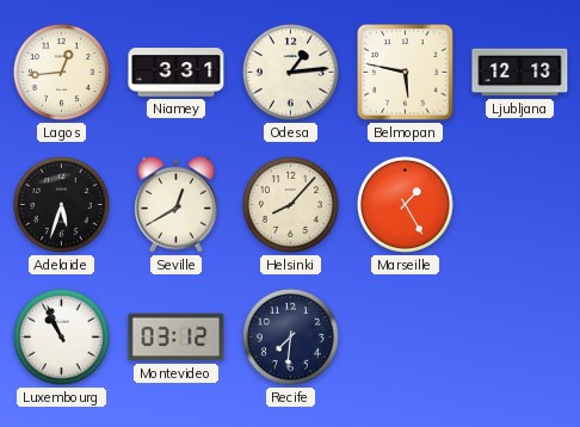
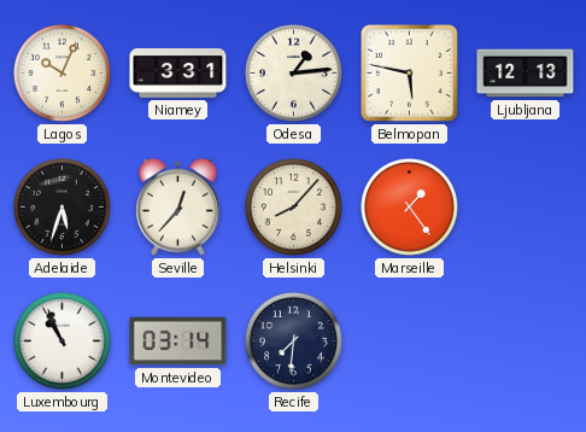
Lagos: 12:44 -> 10:04 (61, 72)
Seville: 12:40 -> 12:37 (178, 206)
Marseille: 1:25 -> 1:24 (409, 206)
Montevideo: 03:12 -> 03:14 (178, 341)
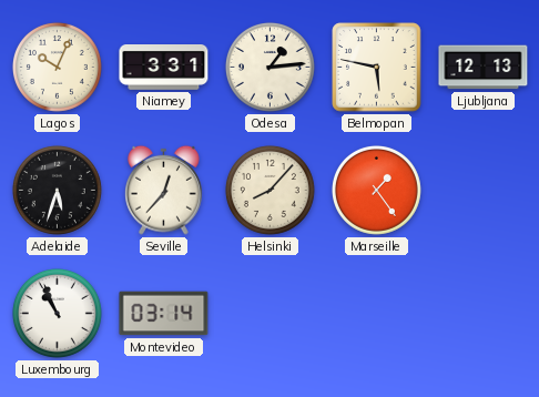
Recife: 7:31 -> none (293, 340)
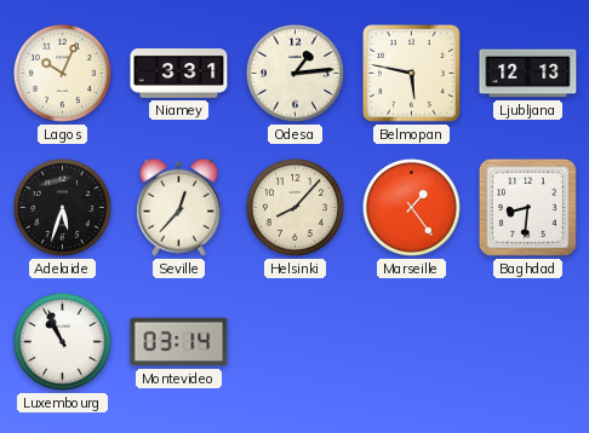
Baghdad: none -> 8:31 (527, 207)
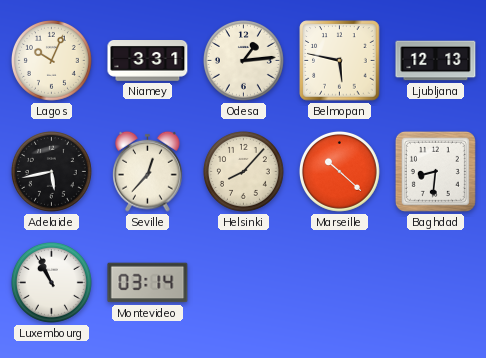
Adelaide: 5:33 -> 5:43 (51, 171)
Marseille: 1:24 -> 10:22 (339, 171)
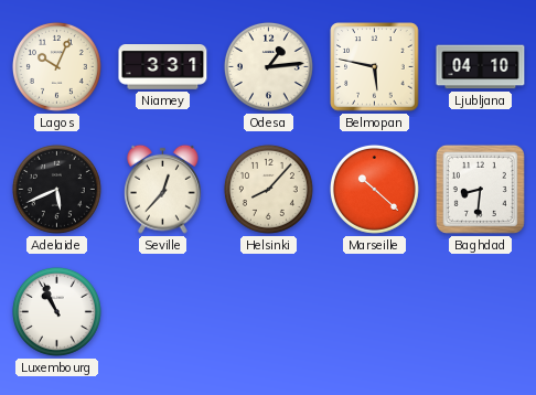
Ljubljana: 12:13 -> 04:10 (481, 67)
Adelaide: 5:43 -> 5:41 (56, 189)
Montevideo: 03:14 -> none (148, 283)
